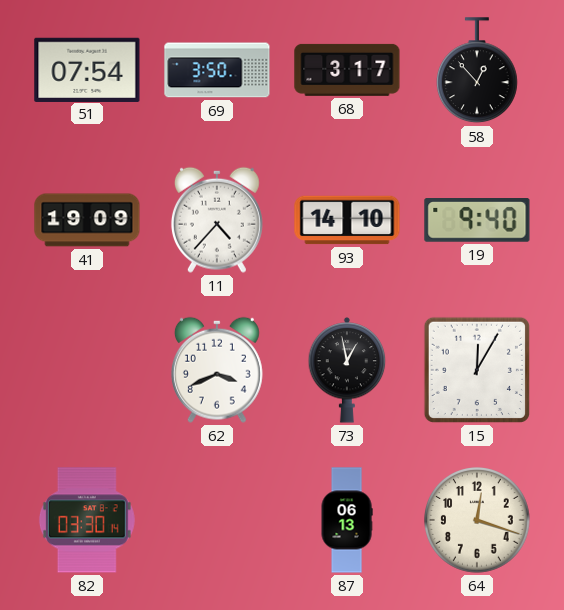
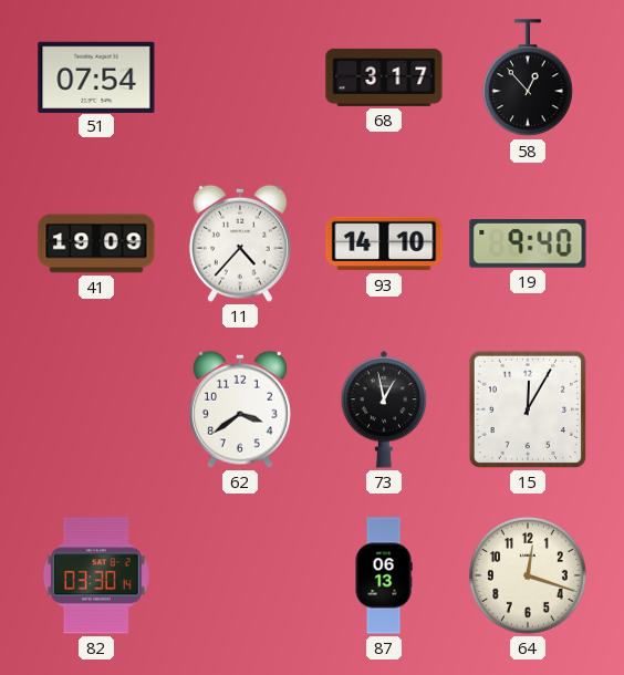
69: 3:50 -> none (217, 70)
62: 3:41 -> 3:39 (240, 409)
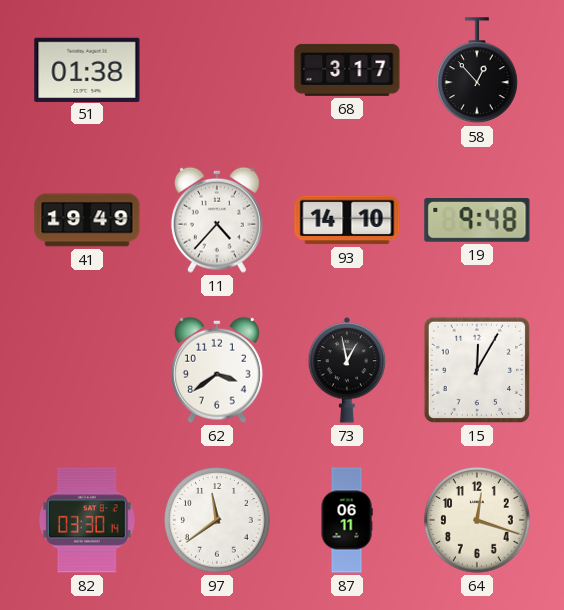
51: 07:54 -> 01:38 (87, 69)
41: 19:09 -> 19:49 (87, 220)
19: 9:40 -> 9:48 (477, 220)
97: none -> 11:39 (218, 521)
87: 06:13 -> 06:11 (347, 520)
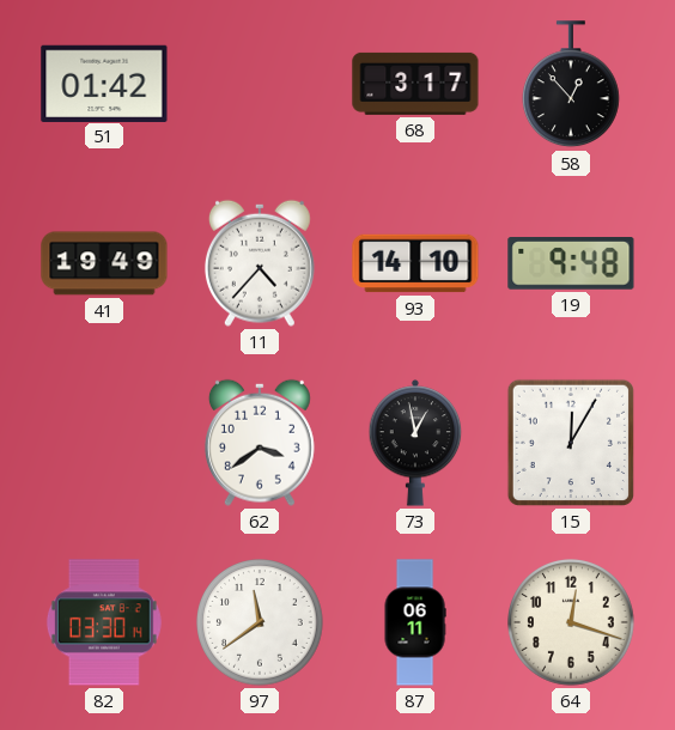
51: 01:38 -> 01:42 (104, 83)
